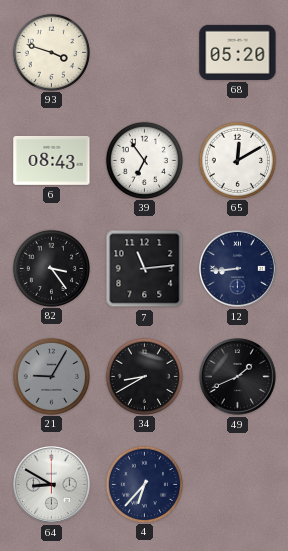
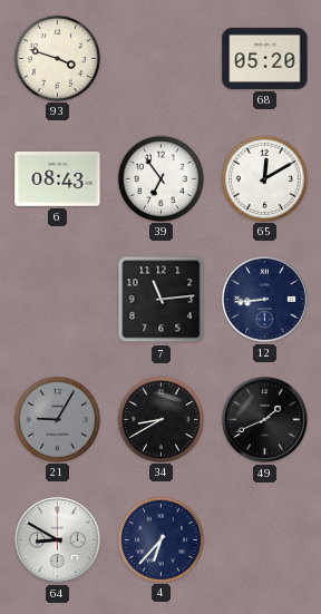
82: 3:24 -> none (51, 268)
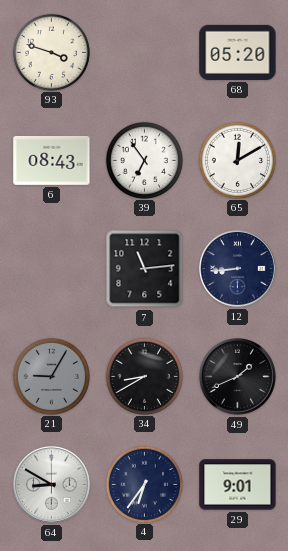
4: 6:37 -> 6:36 (144, 484)
29: none -> 9:01 (238, 485)
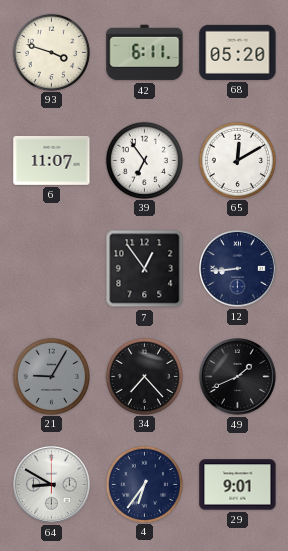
42: none -> 6:11 (145, 53)
6: 08:43 -> 11:07 (52, 160)
7: 11:14 -> 12:54 (145, 269)
34: 8:40 -> 7:23 (144, 376)
